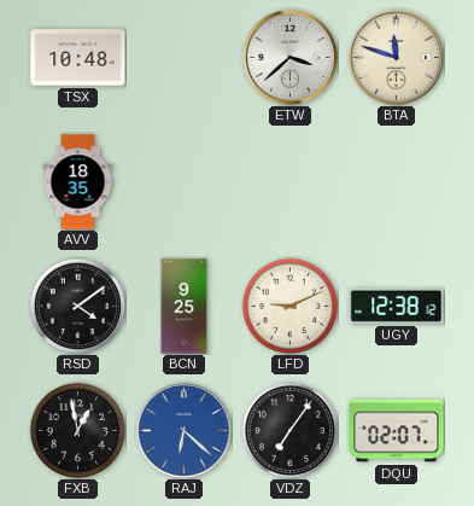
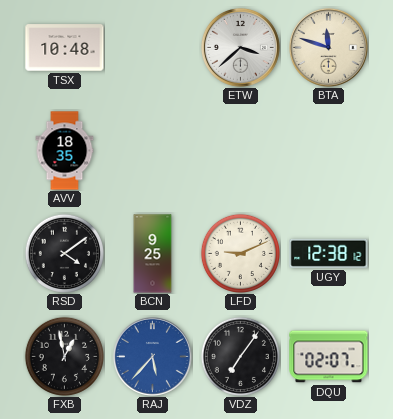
RAJ: 6:22 -> 5:37 (152, 356)
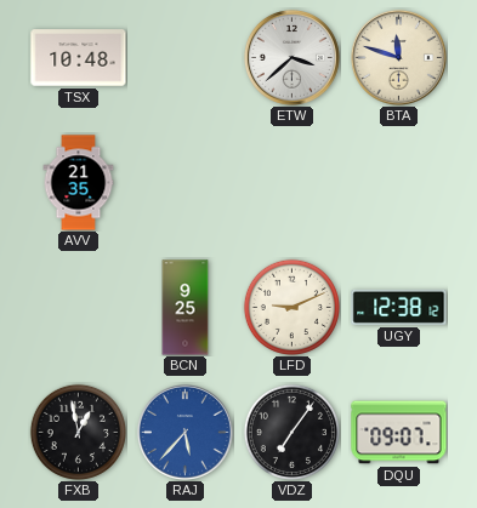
AVV: 18:35 -> 21:35 (79, 183)
RSD: 4:09 -> none (64, 253)
DQU: 02:07 -> 09:07 (399, 433)
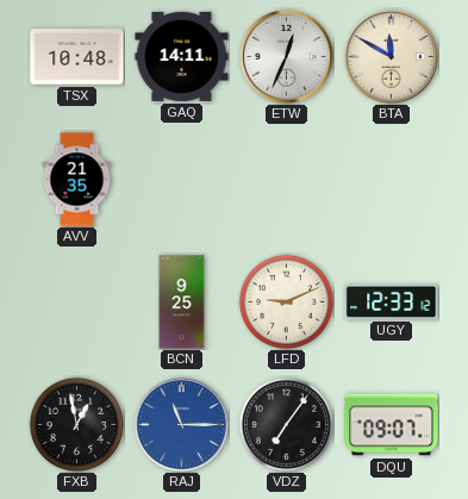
GAQ: none -> 14:11 (182, 56)
ETW: 3:38 -> 12:34 (286, 56)
BTA: 11:48 -> 11:50 (391, 56)
UGY: 12:38 -> 12:33 (392, 301)
RAJ: 5:37 -> 11:15 (181, 424)
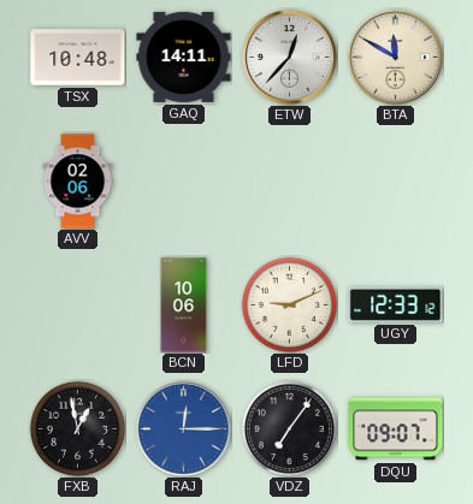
ETW: 12:34 -> 12:37 (289, 57)
AVV: 21:35 -> 02:06 (78, 182)
BCN: 9:25 -> 10:06 (184, 306)
RAJ: 11:15 -> 12:15 (183, 428)
